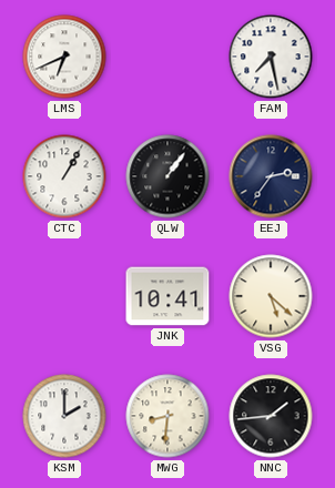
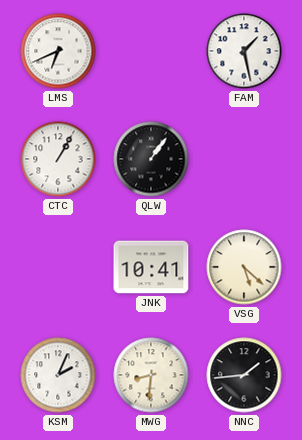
FAM: 7:28 -> 1:28 (244, 51)
EEJ: 2:36 -> none (271, 176)
KSM: 2:00 -> 2:04 (58, 375)
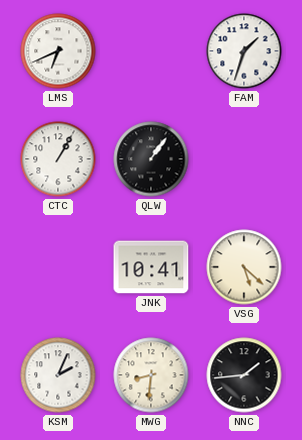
FAM: 1:28 -> 1:33 (244, 51)
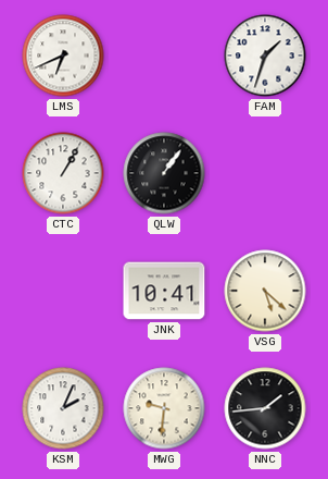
MWG: 8:31 -> 9:31 (164, 408)
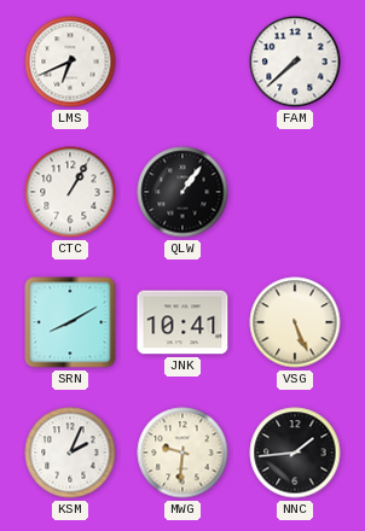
FAM: 1:33 -> 7:38 (295, 62)
SRN: none -> 8:10 (70, 322)
VSG: 5:22 -> 5:26 (295, 322)
